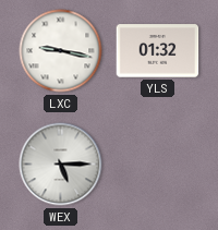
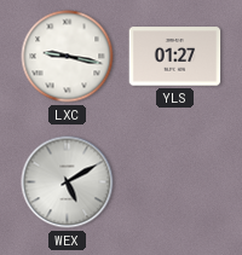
YLS: 01:32 -> 01:27 (175, 57)
WEX: 5:15 -> 5:10 (68, 182)
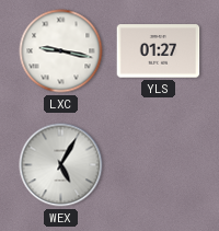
WEX: 5:10 -> 5:05 (61, 165)
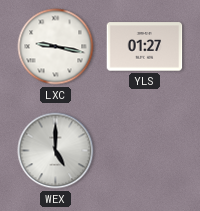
WEX: 5:05 -> 5:00 (56, 151)
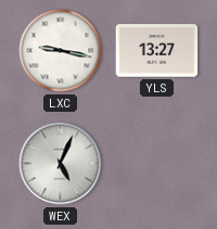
YLS: 01:27 -> 13:27 (157, 51)
WEX: 5:00 -> 5:04 (61, 164)
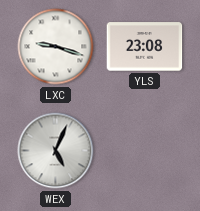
LXC: 9:17 -> 9:18 (56, 47)
YLS: 13:27 -> 23:08 (145, 47)
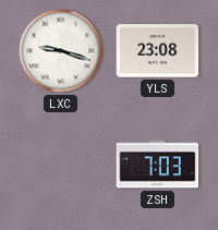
WEX: 5:04 -> none (56, 151)
ZSH: none -> 7:03 (158, 165)
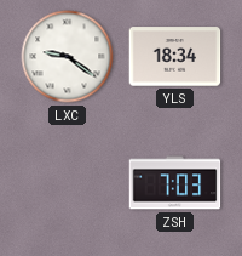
LXC: 9:18 -> 9:21 (68, 57)
YLS: 23:08 -> 18:34 (175, 57)
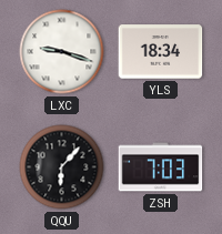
LXC: 9:21 -> 9:18 (62, 52)
QQU: none -> 6:07 (62, 167)
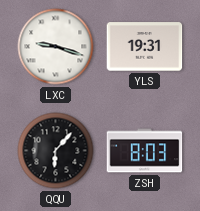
YLS: 18:34 -> 19:31 (145, 47)
ZSH: 7:03 -> 8:03 (145, 151)
